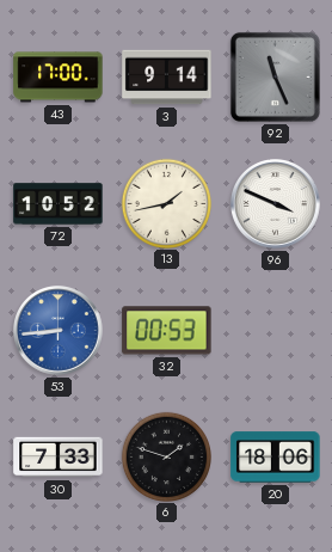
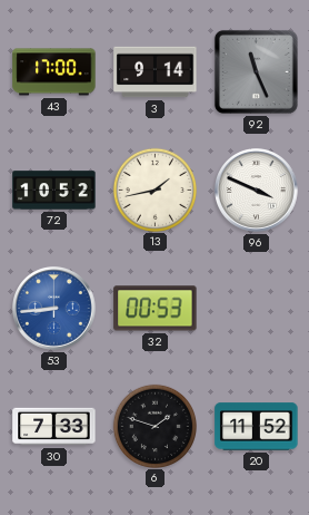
20: 18:06 -> 11:52 (257, 427)
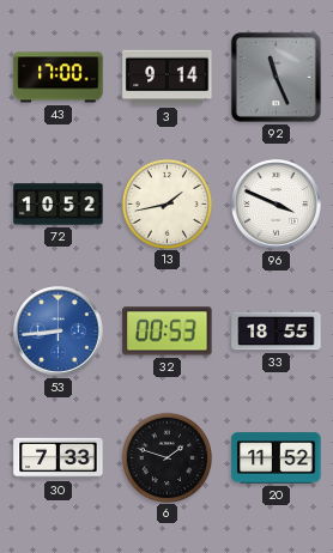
33: none -> 18:55 (277, 332)
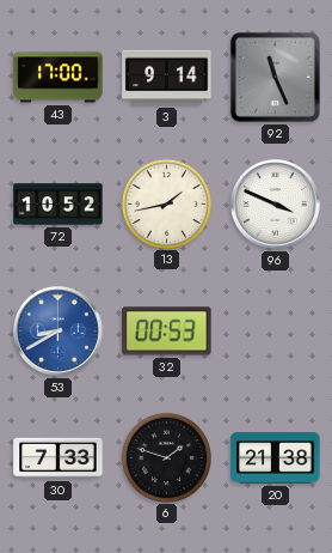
53: 8:44 -> 8:40 (59, 332)
33: 18:55 -> none (277, 332)
20: 11:52 -> 21:38 (276, 458)
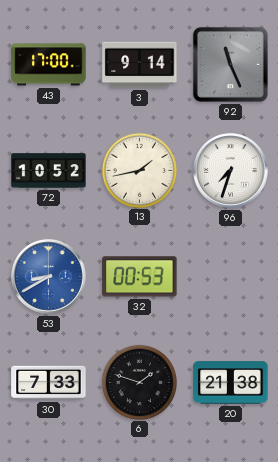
96: 3:49 -> 7:33 (231, 171)
